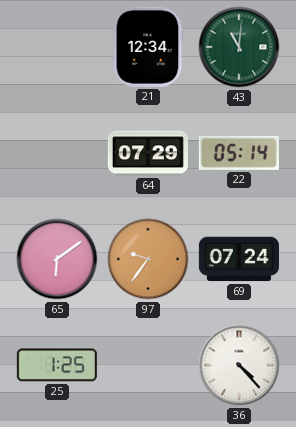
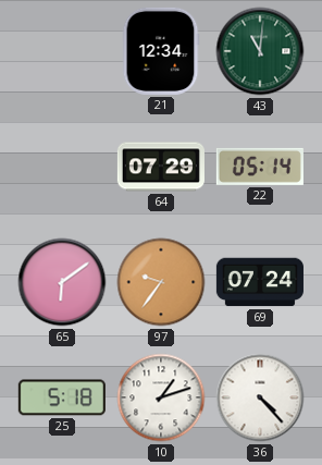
25: 1:25 -> 5:18 (62, 397)
10: none -> 1:12 (161, 397)
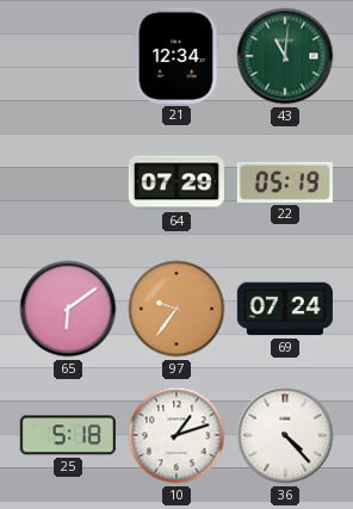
22: 05:14 -> 05:19 (285, 182)
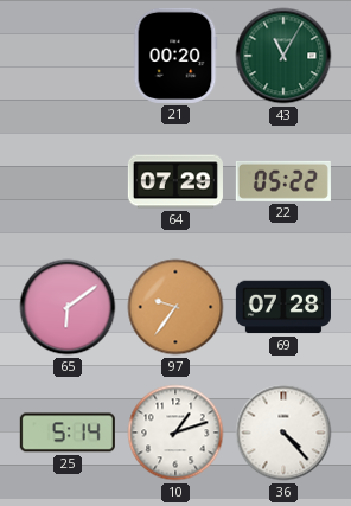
21: 12:34 -> 00:20 (175, 56)
43: 11:01 -> 11:05 (283, 56)
22: 05:19 -> 05:22 (283, 181)
69: 07:24 -> 07:28 (283, 307)
25: 5:18 -> 5:14 (68, 433)
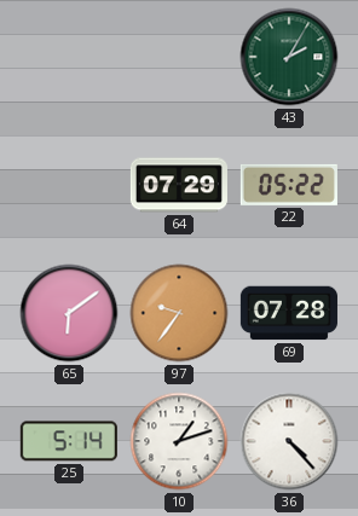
21: 00:20 -> none (175, 56)
43: 11:05 -> 2:05 (289, 57)
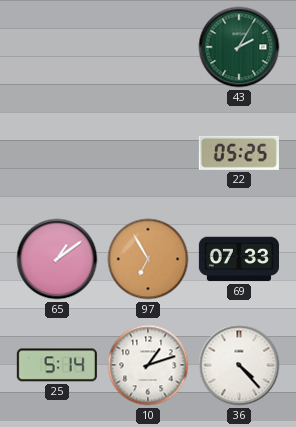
64: 07:29 -> none (179, 185)
22: 05:22 -> 05:25 (239, 153)
65: 6:09 -> 1:09 (57, 259)
97: 9:36 -> 6:55 (148, 259)
69: 07:28 -> 07:33 (239, 259)
